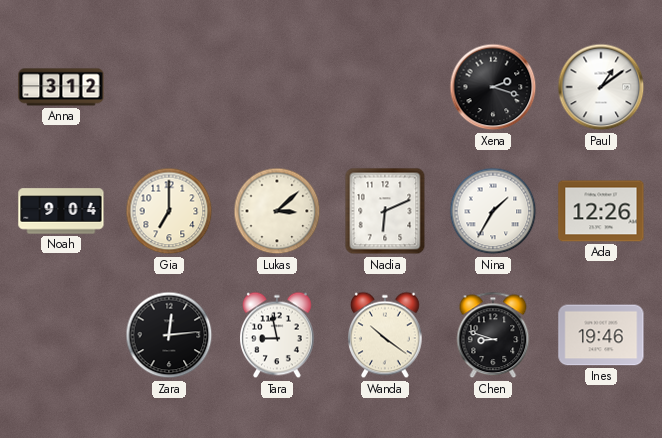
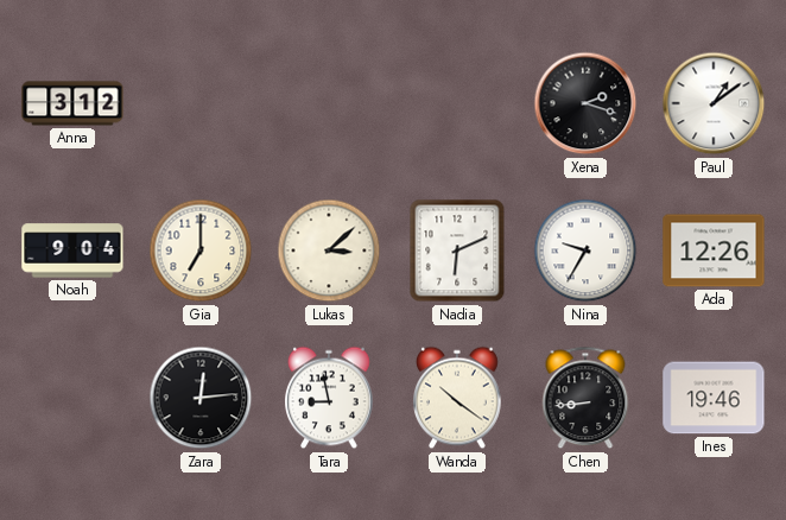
Nina: 1:35 -> 9:35 (585, 251)
Chen: 8:48 -> 8:44 (585, 398)
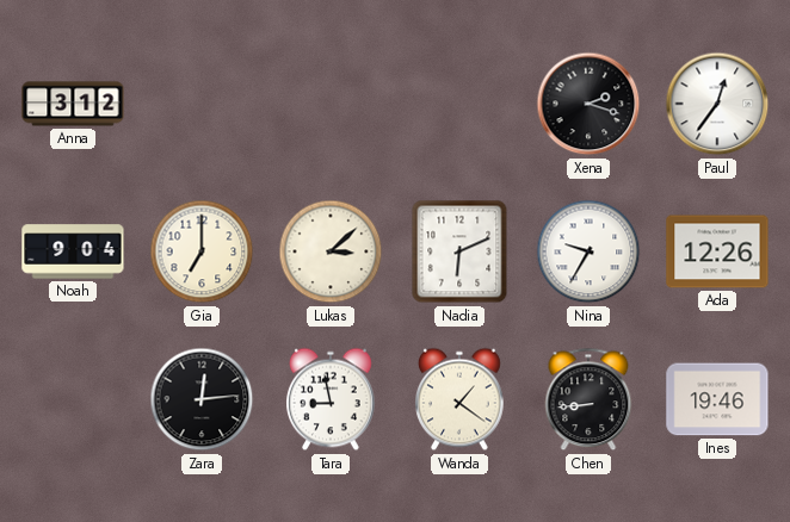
Paul: 1:09 -> 12:36 (717, 104)
Wanda: 10:21 -> 1:21 (461, 399)
